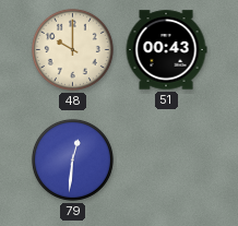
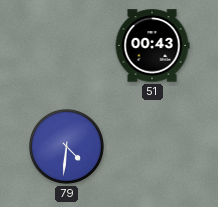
48: 10:00 -> none (72, 49)
79: 12:31 -> 4:31 (66, 146)
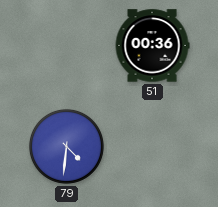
51: 00:43 -> 00:36 (152, 46)
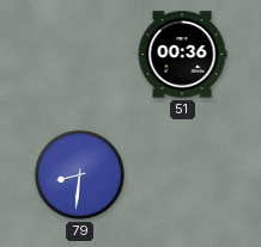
79: 4:31 -> 8:31 (79, 174)
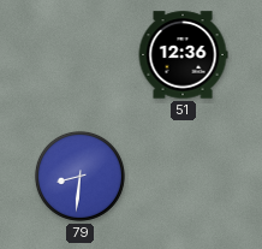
51: 00:36 -> 12:36 (183, 55)
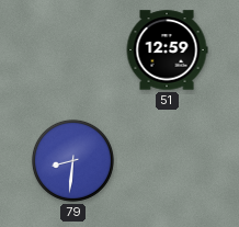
51: 12:36 -> 12:59 (167, 50)
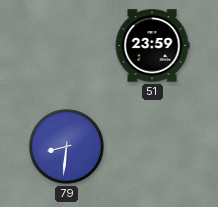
51: 12:59 -> 23:59 (152, 46)
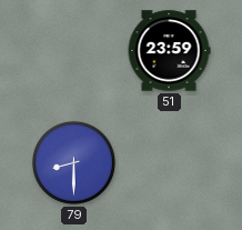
79: 8:31 -> 8:30 (73, 162)
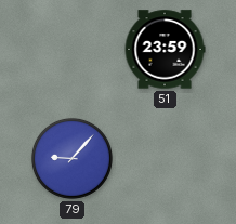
79: 8:30 -> 9:07 (71, 158)
